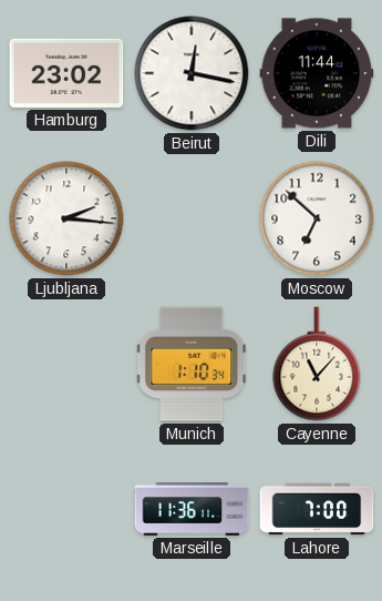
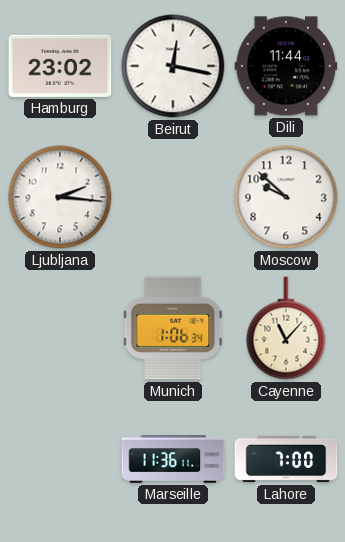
Moscow: 6:52 -> 9:52 (286, 197)
Munich: 1:10 -> 1:06 (174, 328)
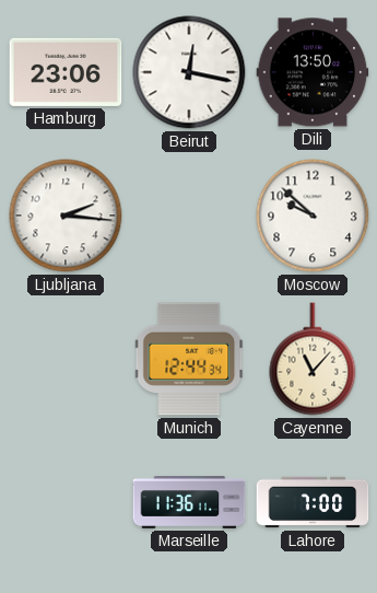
Hamburg: 23:02 -> 23:06 (66, 72)
Dili: 11:44 -> 13:50 (313, 72)
Munich: 1:06 -> 12:44 (190, 359)
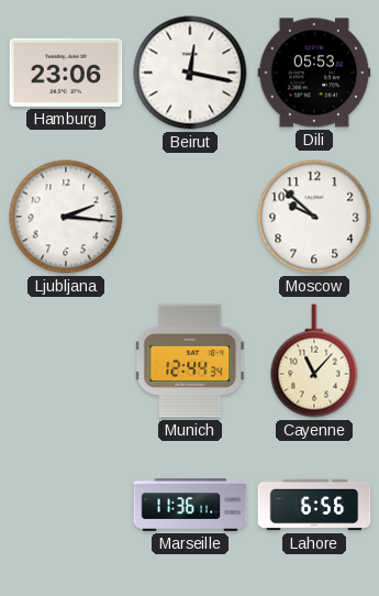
Dili: 13:50 -> 05:53 (314, 73)
Lahore: 7:00 -> 6:56 (314, 505)
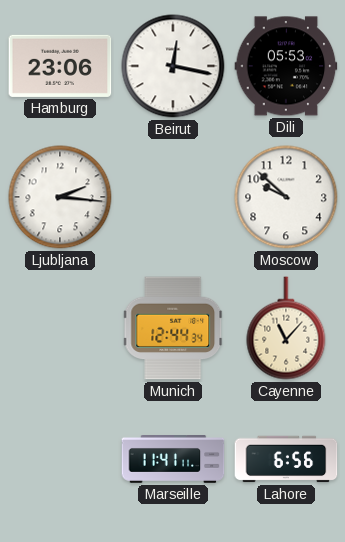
Marseille: 11:36 -> 11:41 (173, 460)
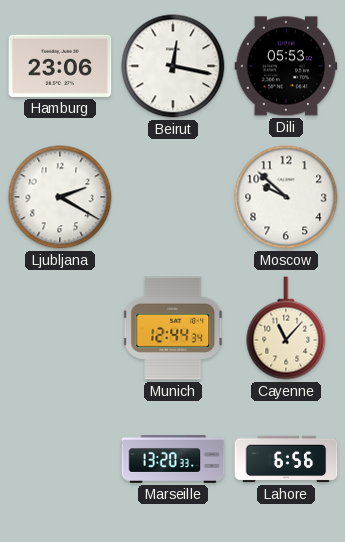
Ljubljana: 2:16 -> 2:20 (60, 197)
Marseille: 11:41 -> 13:20 (173, 460)
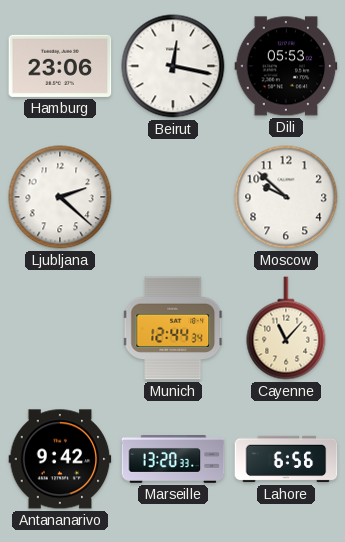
Ljubljana: 2:20 -> 2:22 (60, 197)
Antananarivo: none -> 9:42 (60, 459)
